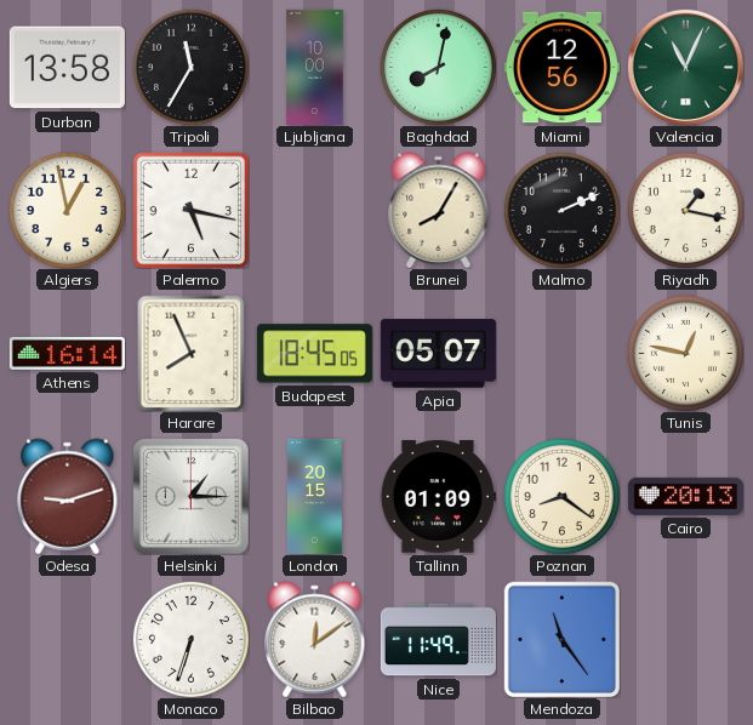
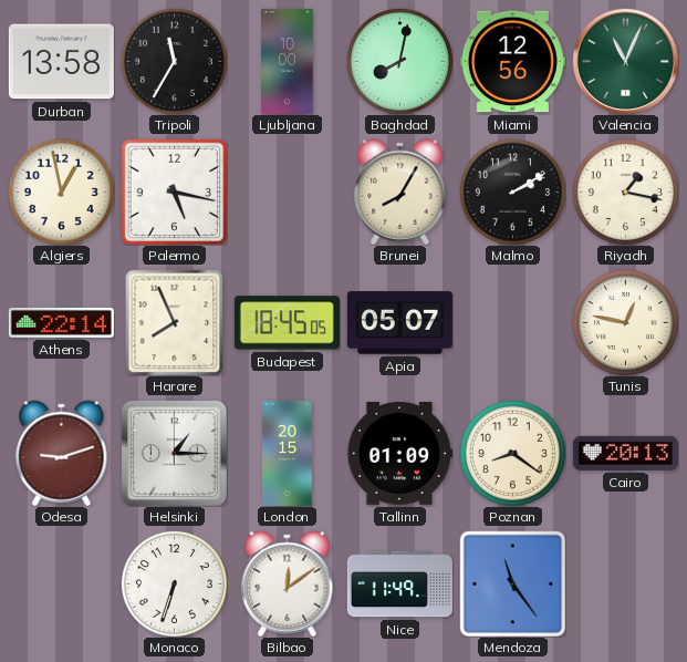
Malmo: 2:11 -> 2:10 (512, 192)
Athens: 16:14 -> 22:14 (61, 322)
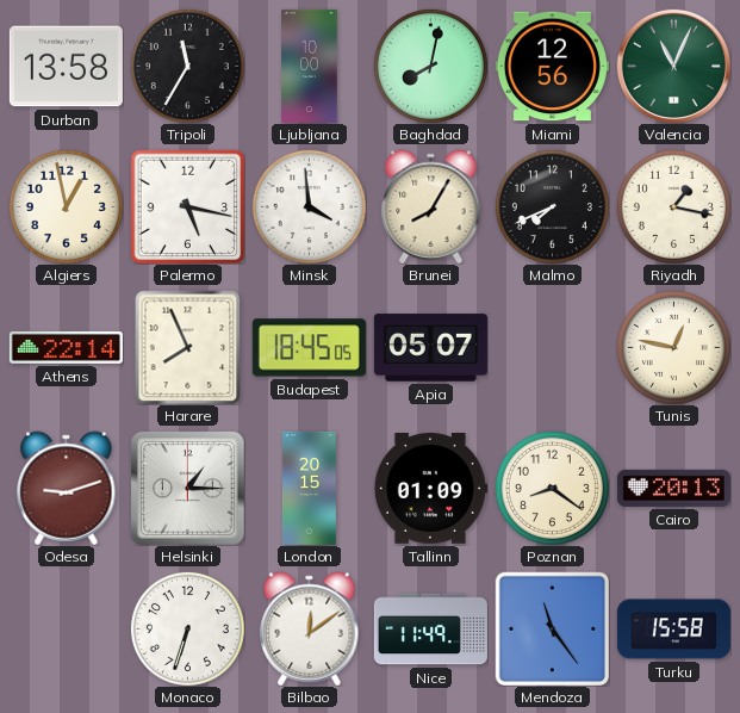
Minsk: none -> 3:59 (309, 206)
Malmo: 2:10 -> 7:41 (552, 206)
Turku: none -> 15:58 (673, 630)
